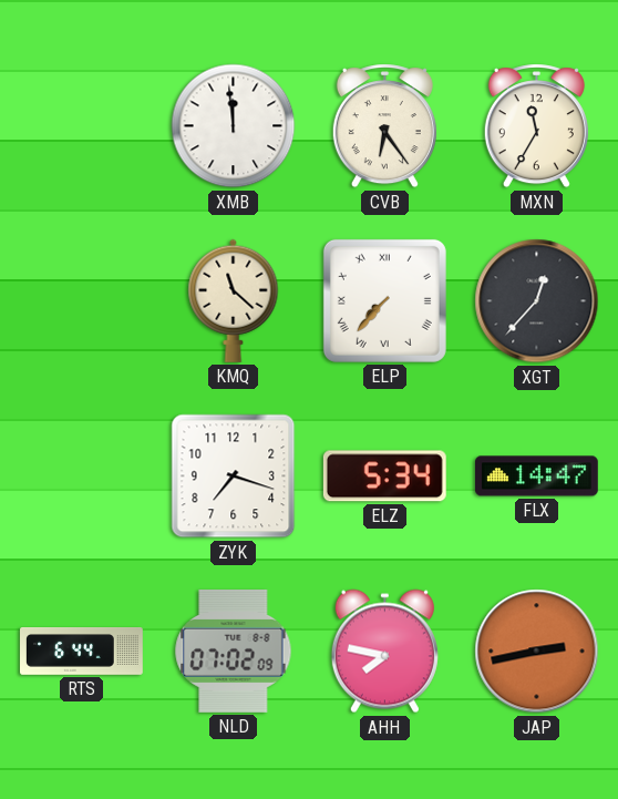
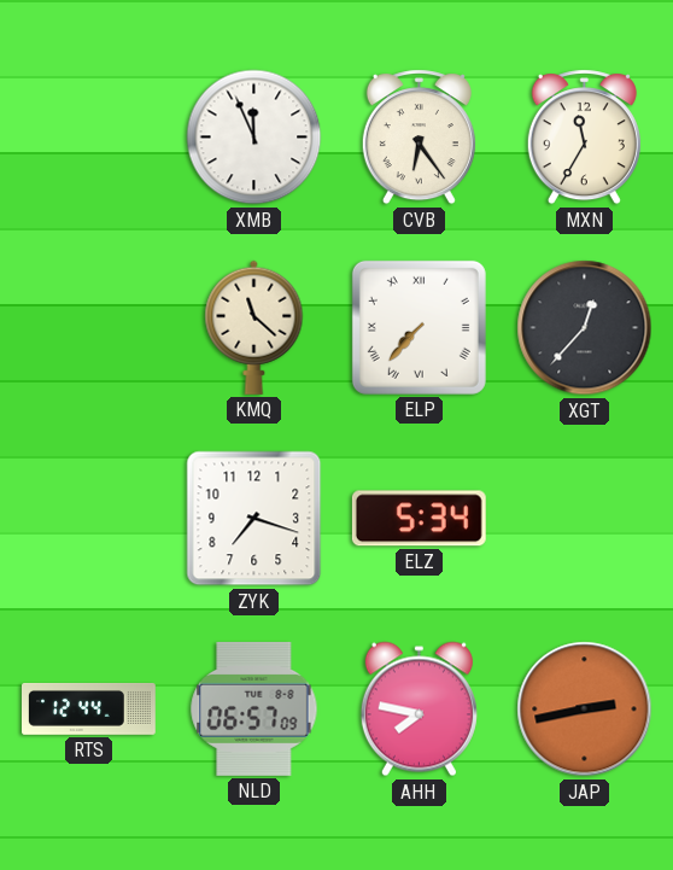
XMB: 11:59 -> 11:56 (254, 138)
FLX: 14:47 -> none (536, 477)
RTS: 6:44 -> 12:44 (89, 710)
NLD: 07:02 -> 06:57 (254, 708)
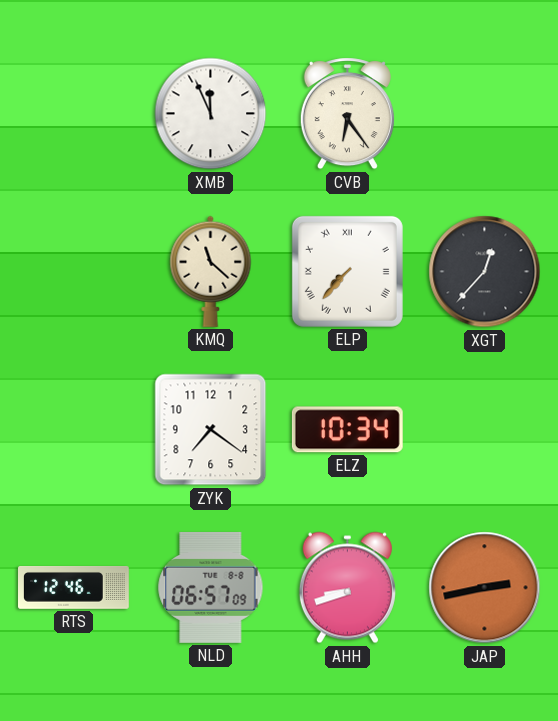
MXN: 11:35 -> none (584, 138)
ZYK: 7:18 -> 7:21 (211, 430)
ELZ: 5:34 -> 10:34 (347, 430)
RTS: 12:44 -> 12:46 (74, 588)
AHH: 7:47 -> 8:42 (347, 588)
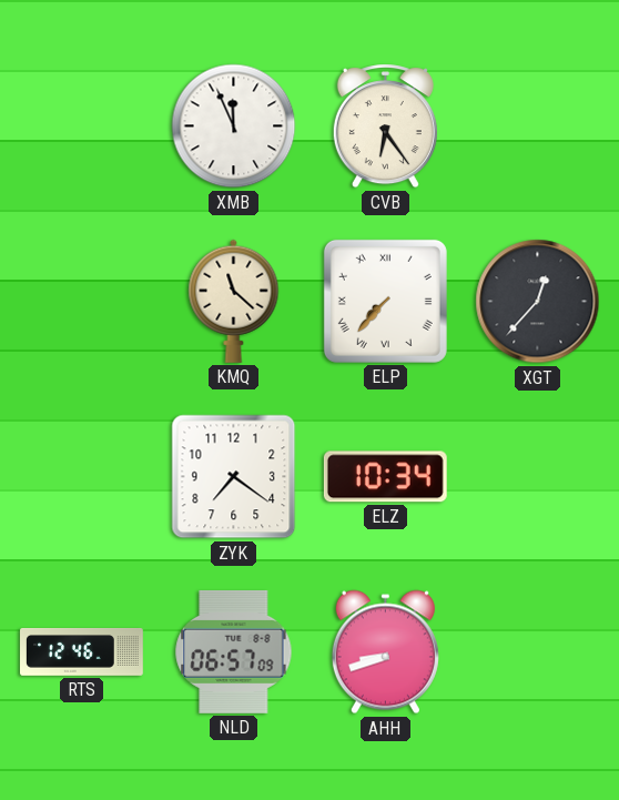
JAP: 2:43 -> none (485, 588)
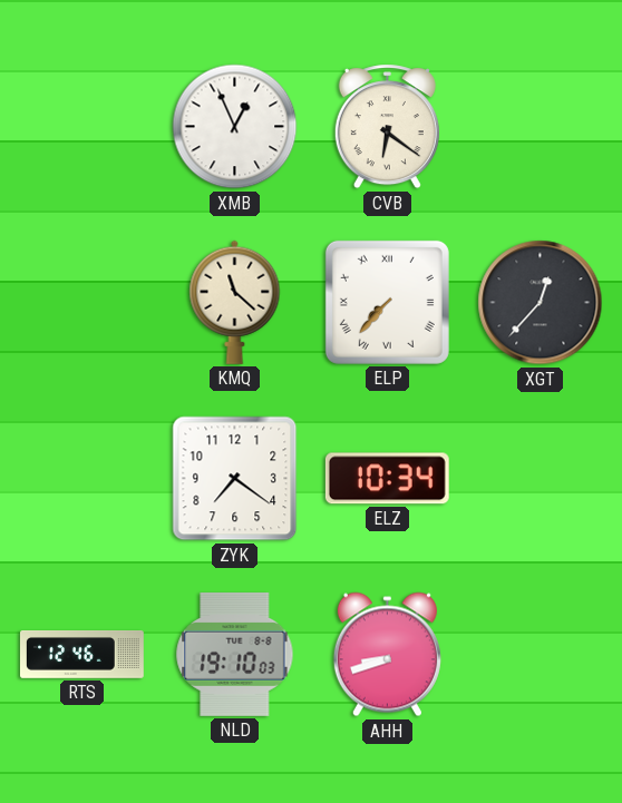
XMB: 11:56 -> 12:56 (235, 127)
CVB: 6:24 -> 6:21 (387, 127)
NLD: 06:57 -> 19:10 (235, 654)
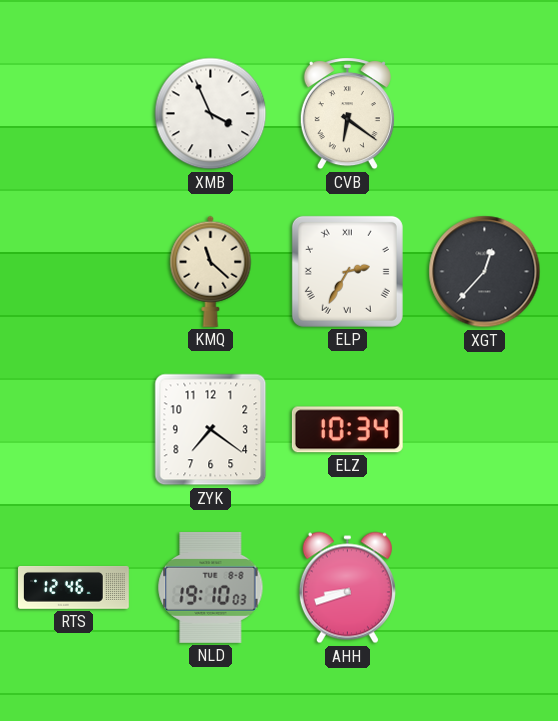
XMB: 12:56 -> 3:56 (211, 114)
ELP: 7:37 -> 2:35 (347, 271)
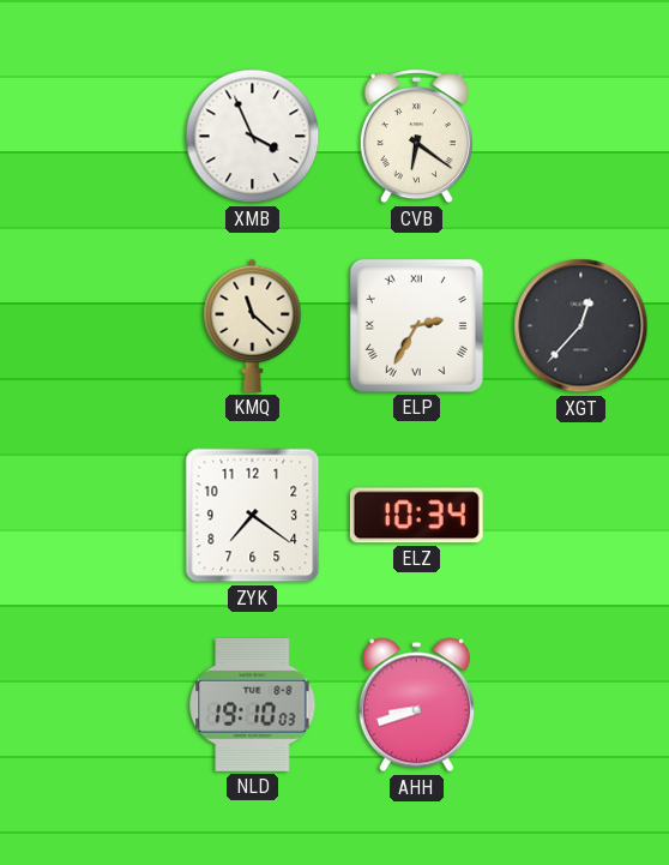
RTS: 12:46 -> none (74, 588)
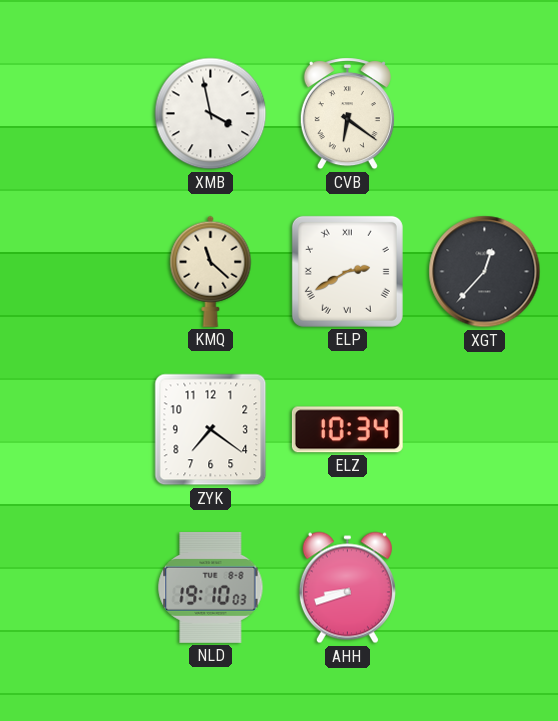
XMB: 3:56 -> 3:58 (211, 114)
ELP: 2:35 -> 2:40 (347, 271)
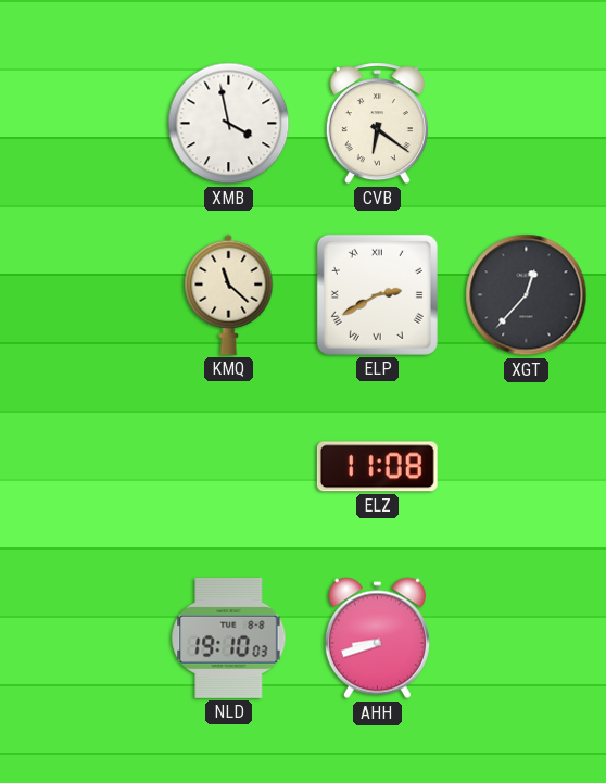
ZYK: 7:21 -> none (211, 430)
ELZ: 10:34 -> 11:08 (377, 467)
